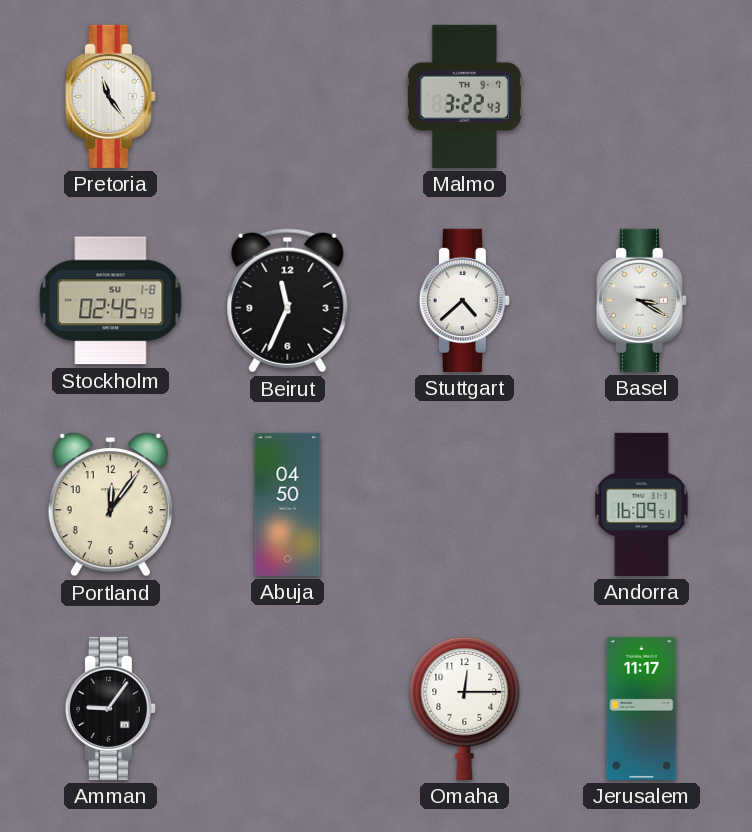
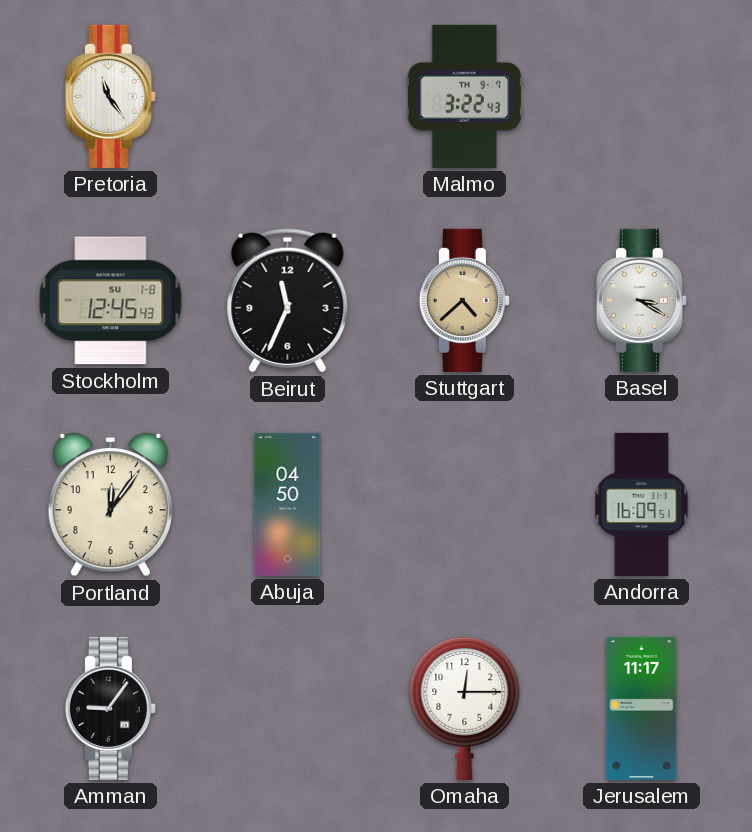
Stockholm: 02:45 -> 12:45 (111, 301)
Stuttgart dial: white -> champagne (464, 300)
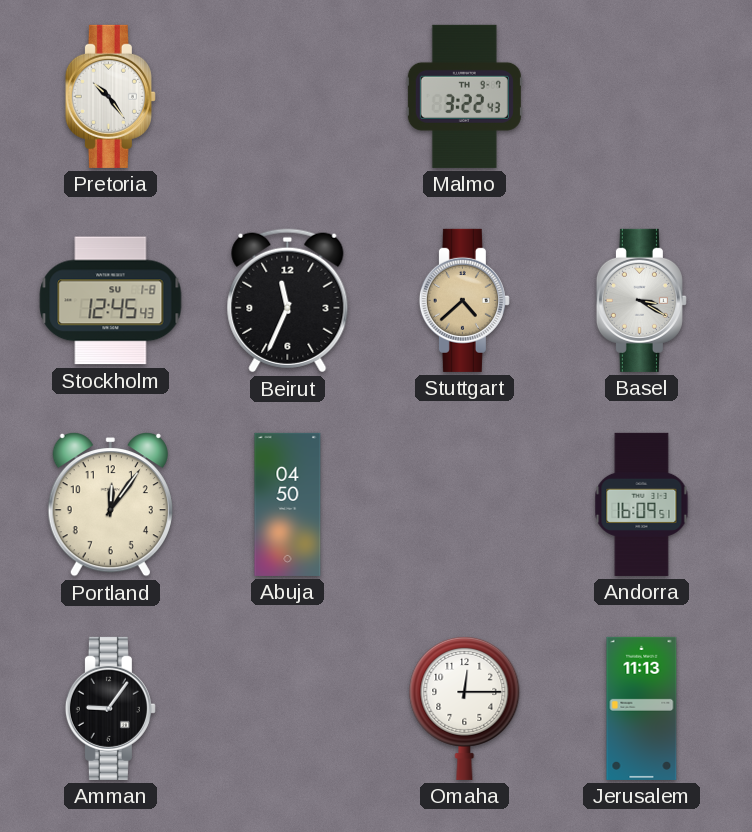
Pretoria: 11:24 -> 10:24 (110, 96)
Jerusalem: 11:17 -> 11:13 (642, 708)
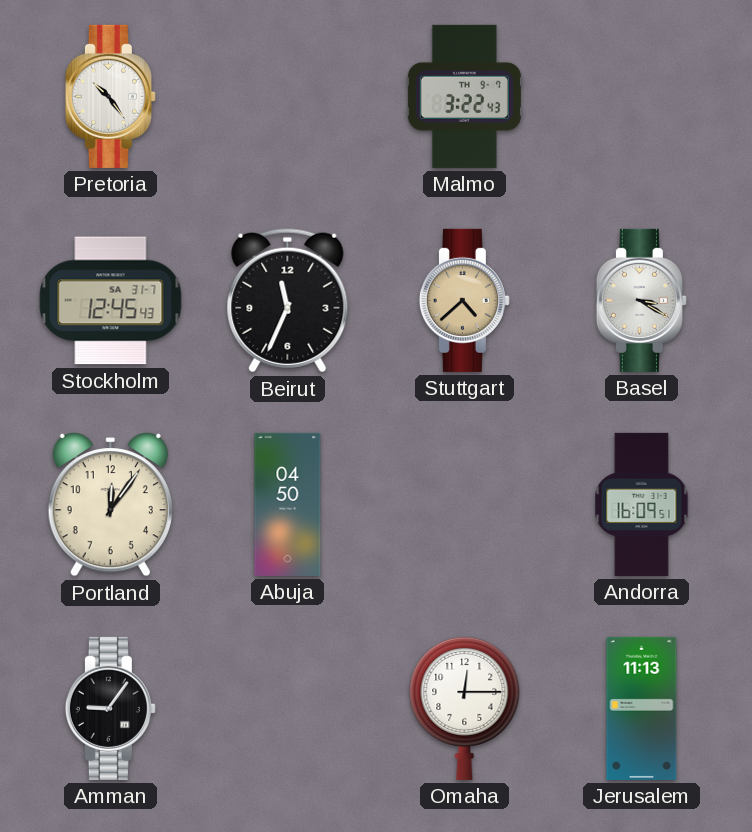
Stockholm date: SU 1-8 -> SA 31-7 (111, 301)
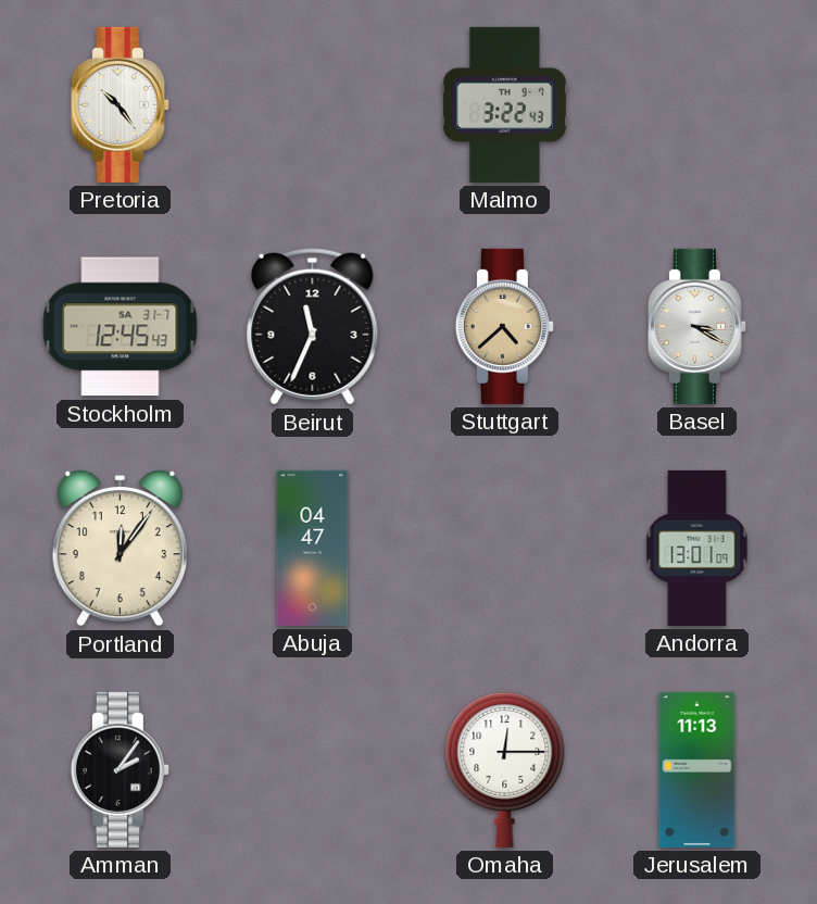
Abuja: 04:50 -> 04:47 (313, 548)
Andorra: 16:09 -> 13:01 (697, 548)
Amman: 9:06 -> 2:06 (120, 769)
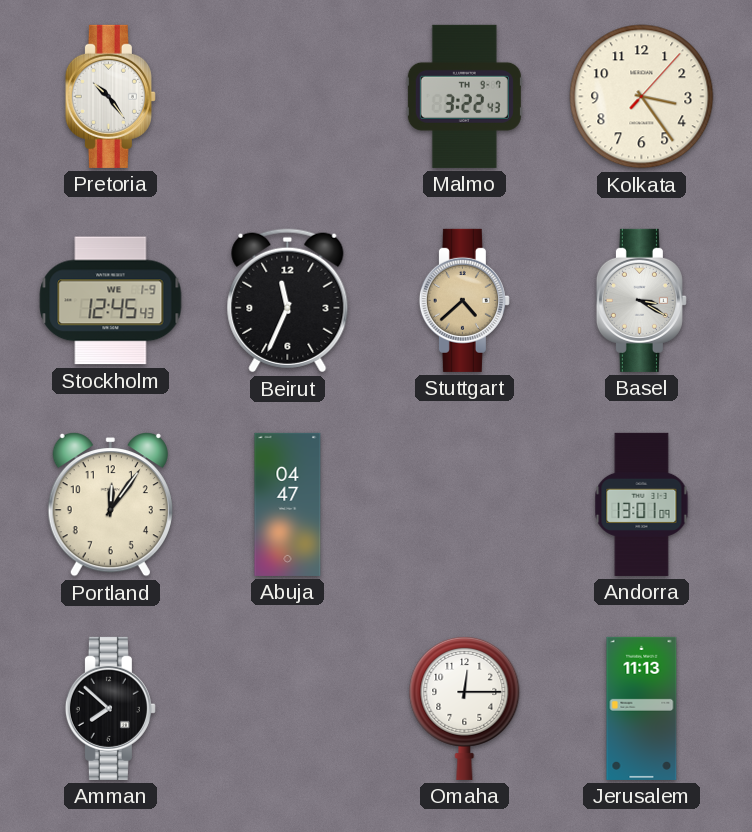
Kolkata: none -> 3:24 (642, 97)
Stockholm date: SA 31-7 -> WE 1-9 (111, 301)
Amman: 2:06 -> 7:52 (110, 708)
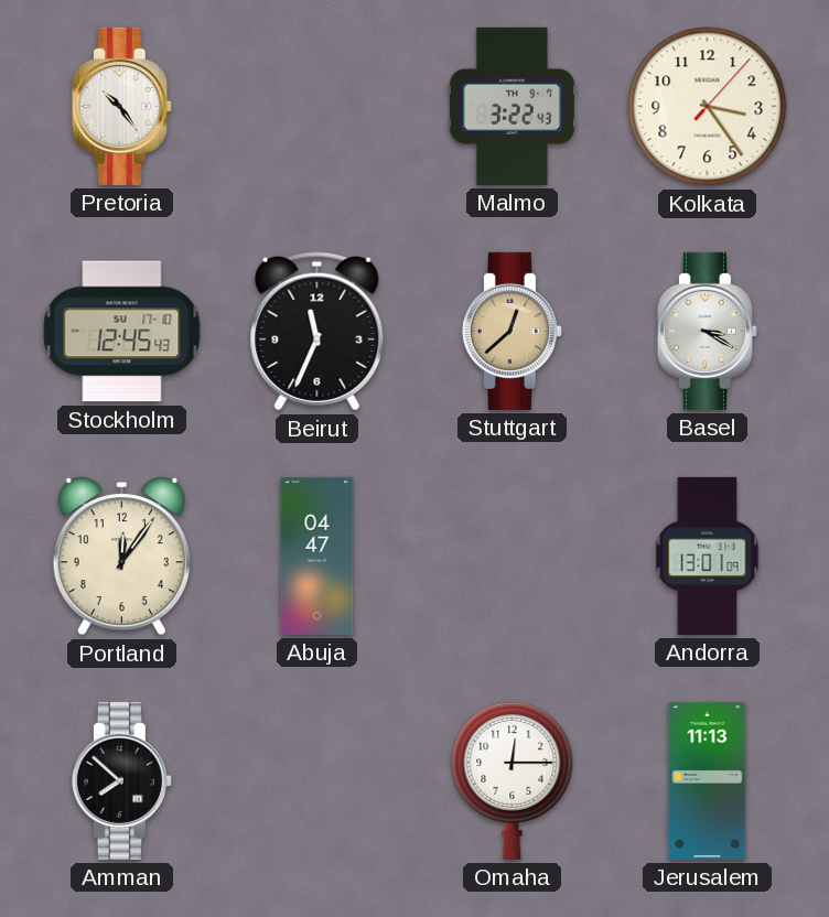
Stockholm date: WE 1-9 -> SU 17-10 (122, 332)
Stuttgart: 4:38 -> 12:38 (512, 331)
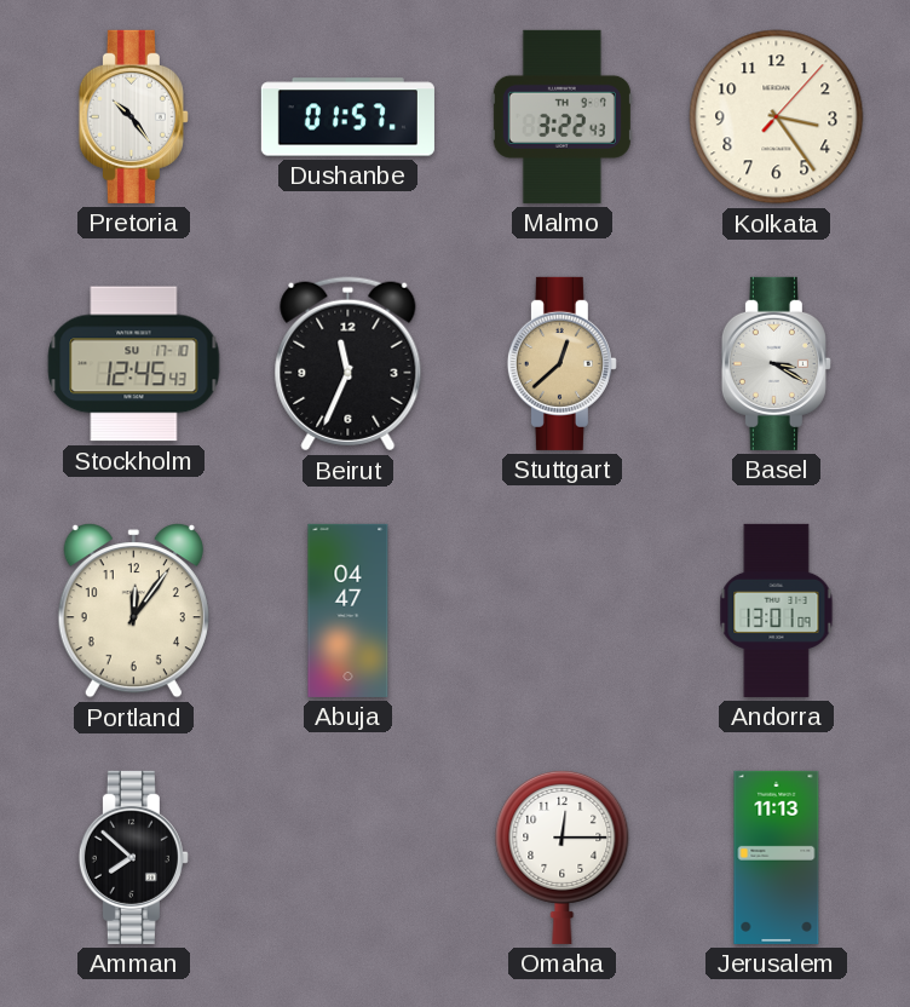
Dushanbe: none -> 01:57 (347, 117)
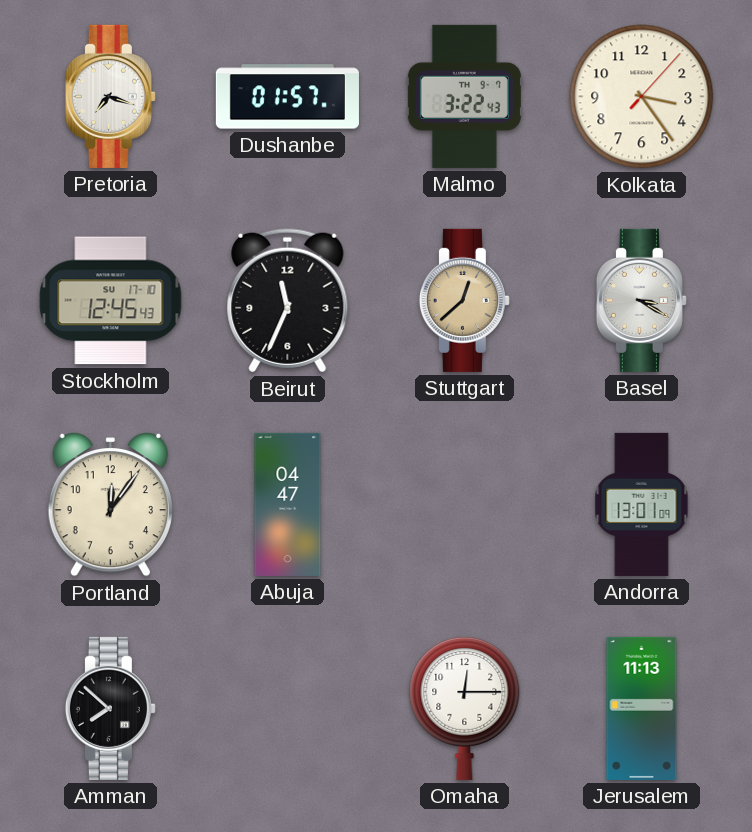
Pretoria: 10:24 -> 7:18 (110, 96)
